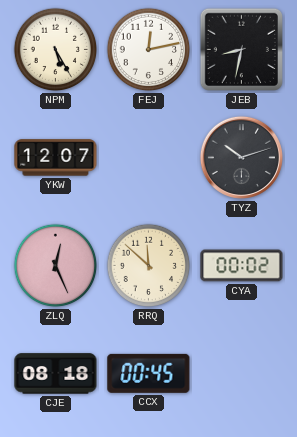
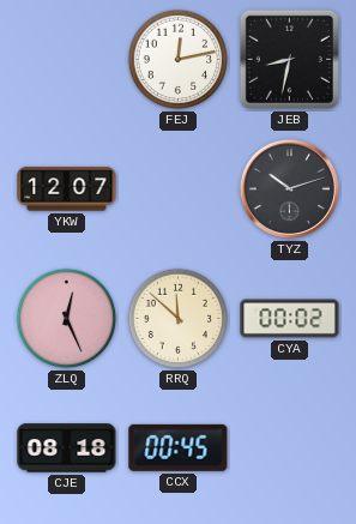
NPM: 5:25 -> none (56, 50)
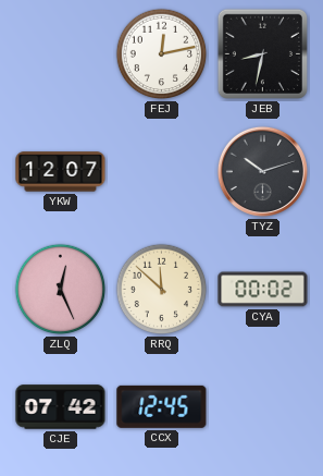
CJE: 08:18 -> 07:42 (61, 407)
CCX: 00:45 -> 12:45 (162, 406)
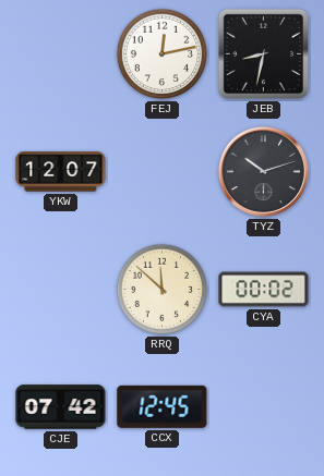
ZLQ: 12:26 -> none (61, 290)
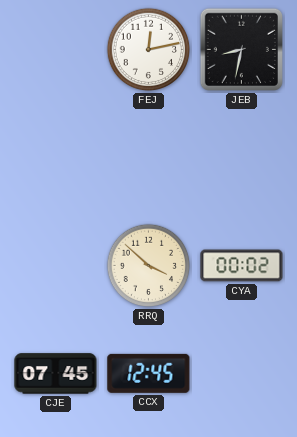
YKW: 12:07 -> none (61, 172)
TYZ: 10:12 -> none (263, 171)
RRQ: 11:52 -> 3:52 (149, 266)
CJE: 07:42 -> 07:45 (56, 374)
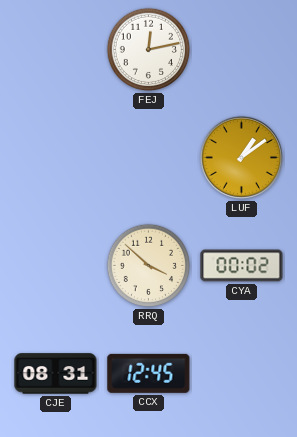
JEB: 8:32 -> none (241, 49)
LUF: none -> 1:09 (241, 157)
CJE: 07:45 -> 08:31 (56, 374)
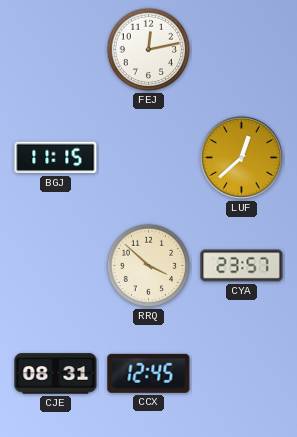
BGJ: none -> 11:15 (56, 158)
LUF: 1:09 -> 12:38 (241, 157)
CYA: 00:02 -> 23:57 (242, 266)
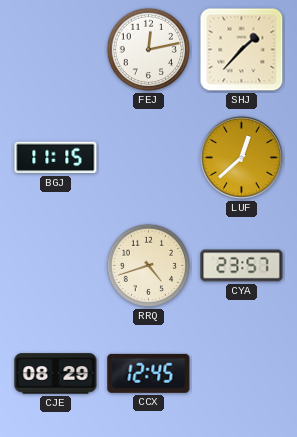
SHJ: none -> 1:37 (242, 50)
RRQ: 3:52 -> 4:42 (149, 266)
CJE: 08:31 -> 08:29 (56, 374)
